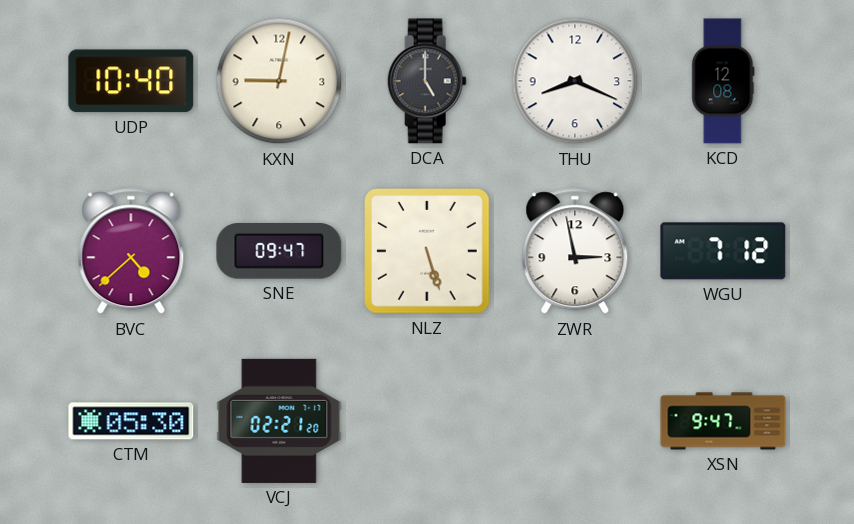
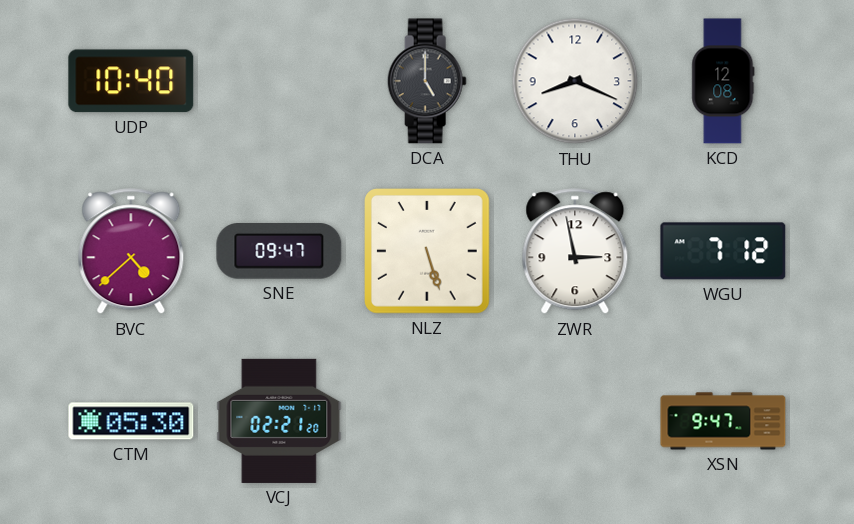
KXN: 9:02 -> none (279, 81)
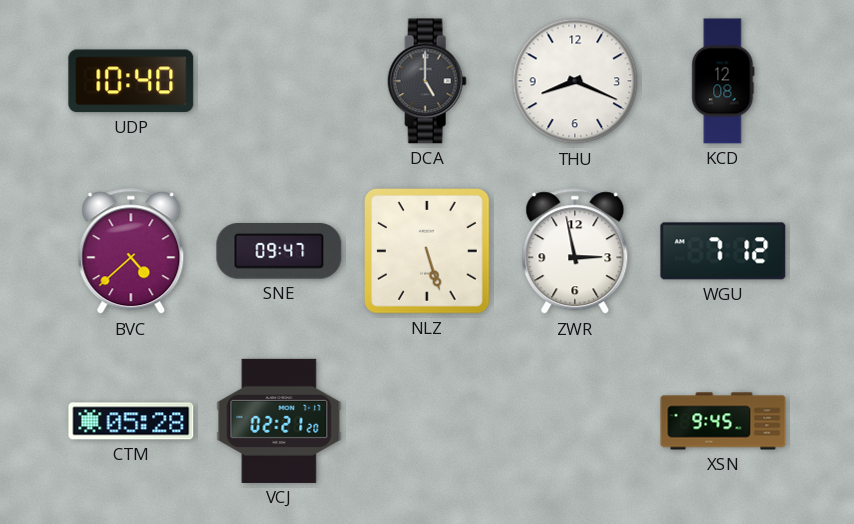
CTM: 05:30 -> 05:28 (131, 421)
XSN: 9:47 -> 9:45 (723, 421)
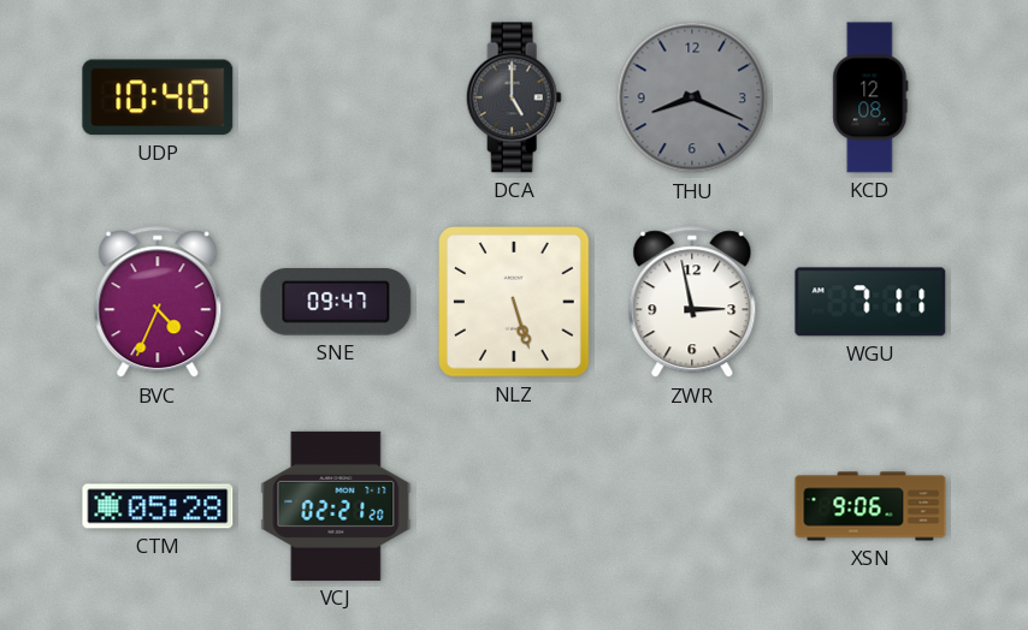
THU dial: white -> grey (692, 97)
BVC: 4:38 -> 4:34 (158, 303)
WGU: 7:12 -> 7:11 (870, 302)
XSN: 9:45 -> 9:06 (870, 506)
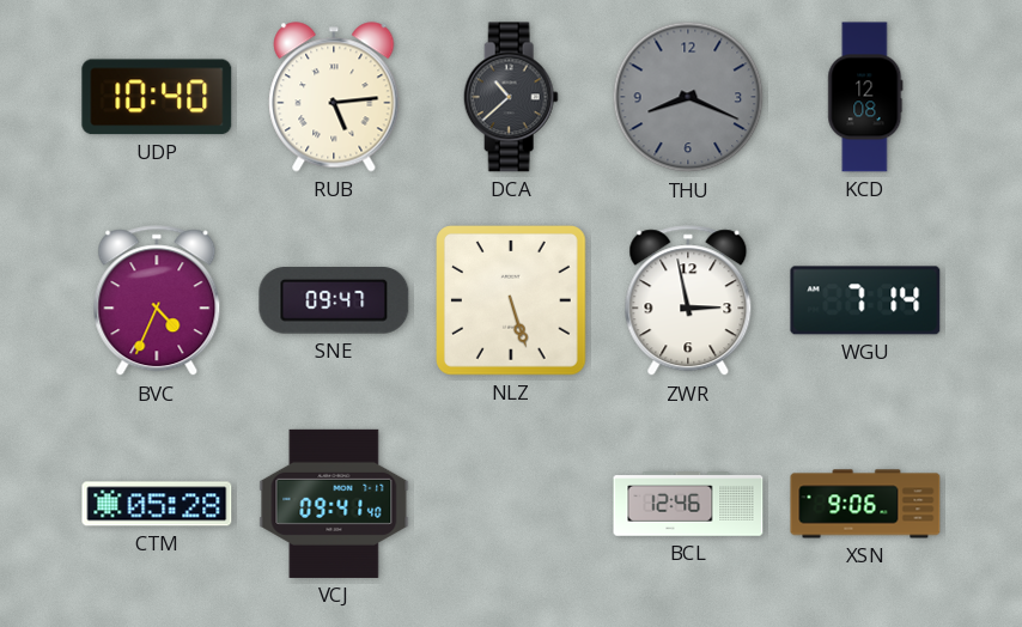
RUB: none -> 5:14 (334, 97)
DCA: 5:00 -> 10:38 (511, 97)
WGU: 7:11 -> 7:14 (865, 300)
VCJ: 02:21 -> 09:41 (334, 504)
BCL: none -> 12:46 (688, 504)
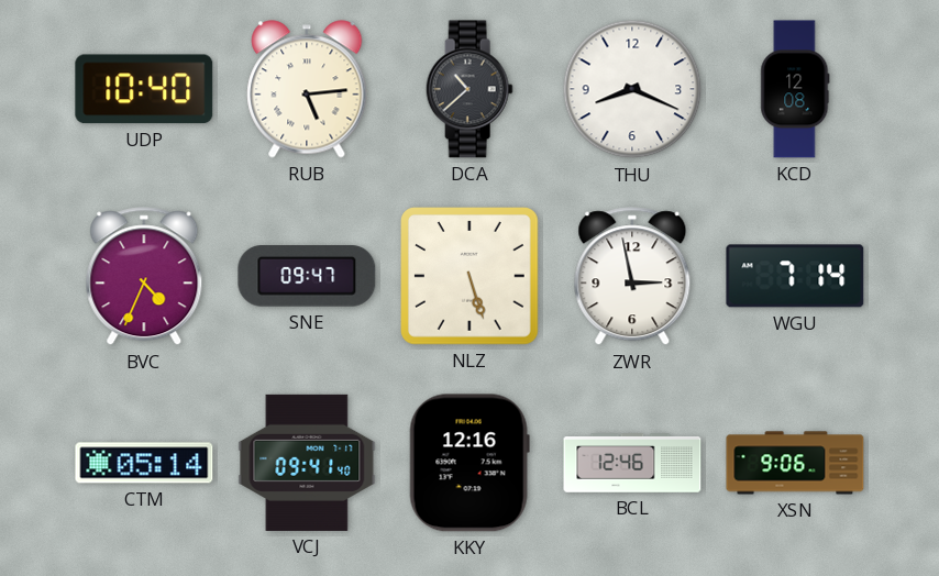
THU dial: grey -> white (632, 89)
CTM: 05:28 -> 05:14 (144, 463)
KKY: none -> 12:16 (469, 463)
